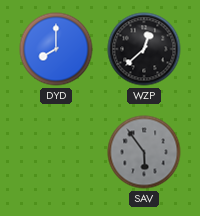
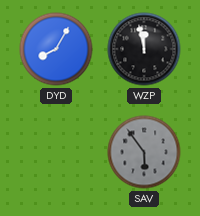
DYD: 8:00 -> 8:05 (56, 49)
WZP: 12:38 -> 11:58 (144, 49)
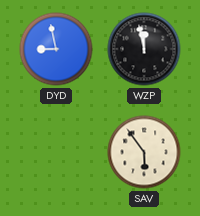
DYD: 8:05 -> 8:58 (56, 49)
SAV dial: grey -> cream (144, 152)
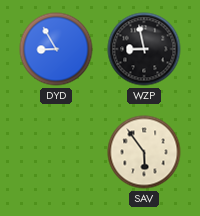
DYD: 8:58 -> 8:55 (56, 49)
WZP: 11:58 -> 8:58 (144, 49)
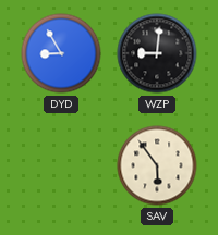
WZP: 8:58 -> 9:01 (157, 53)
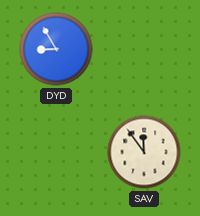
WZP: 9:01 -> none (157, 53)
SAV: 5:54 -> 11:54 (144, 152)
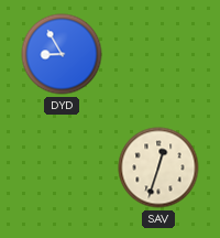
SAV: 11:54 -> 12:33 (158, 167)
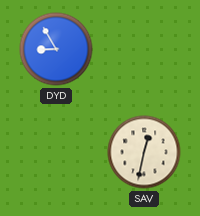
SAV: 12:33 -> 12:32 (144, 152)
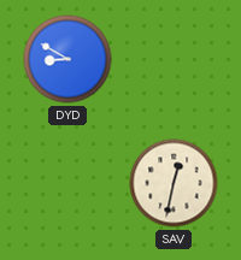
DYD: 8:55 -> 8:50 (67, 59)
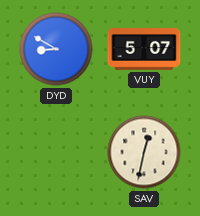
VUY: none -> 5:07 (144, 50)
